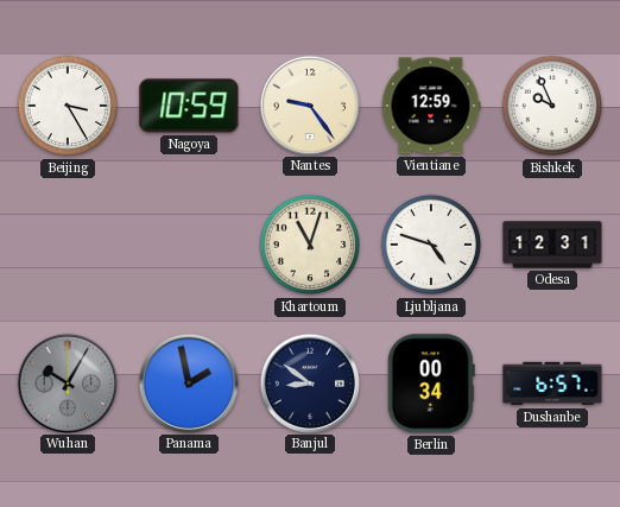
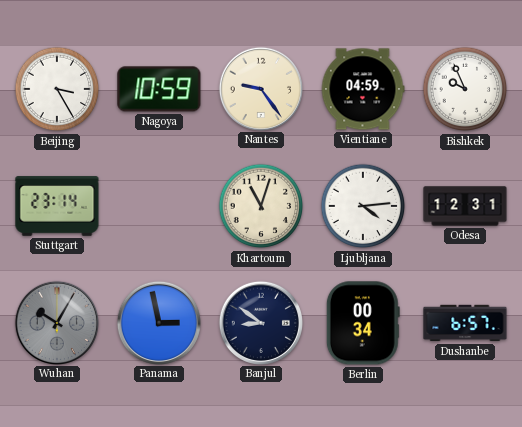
Vientiane: 12:59 -> 04:59 (363, 89)
Stuttgart: none -> 23:14 (57, 206)
Ljubljana: 4:48 -> 4:14 (363, 206)
Panama: 1:58 -> 2:58 (158, 322)
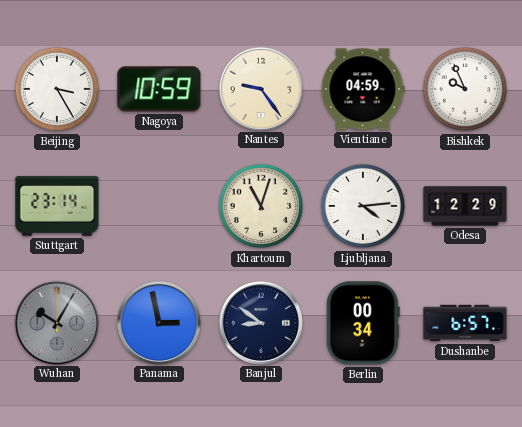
Odesa: 12:31 -> 12:29 (465, 206)
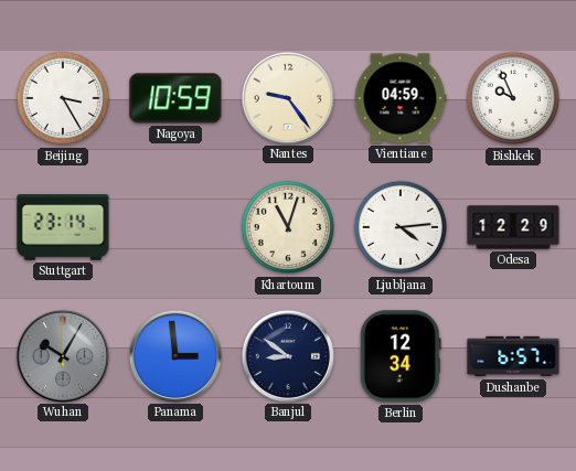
Panama: 2:58 -> 2:59 (174, 355)
Berlin: 00:34 -> 12:34 (401, 356)
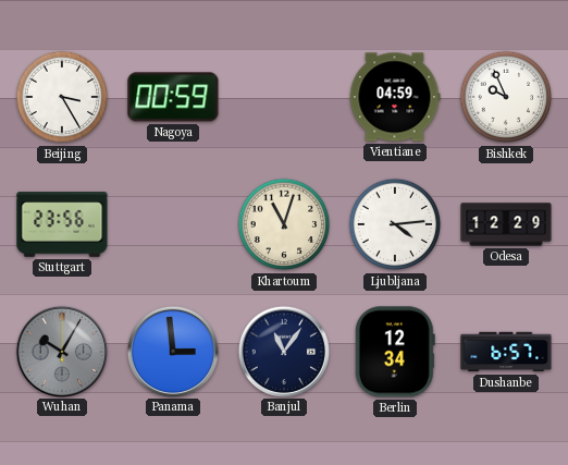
Nagoya: 10:59 -> 00:59 (173, 97)
Nantes: 9:24 -> none (287, 97)
Stuttgart: 23:14 -> 23:56 (62, 224)
Banjul: 8:51 -> 11:06 (283, 351)
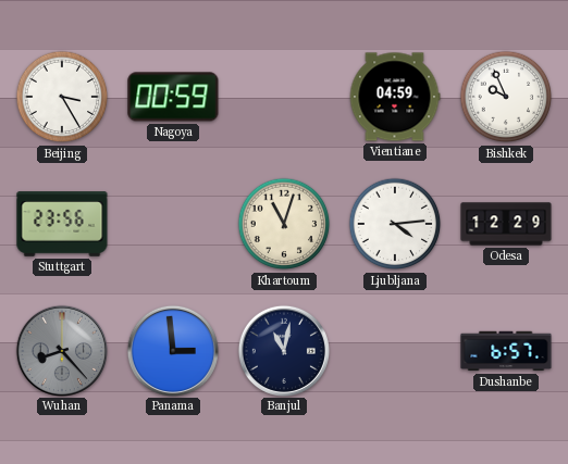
Wuhan: 10:05 -> 8:23 (61, 350)
Banjul: 11:06 -> 11:02 (283, 350)
Berlin: 12:34 -> none (395, 352)
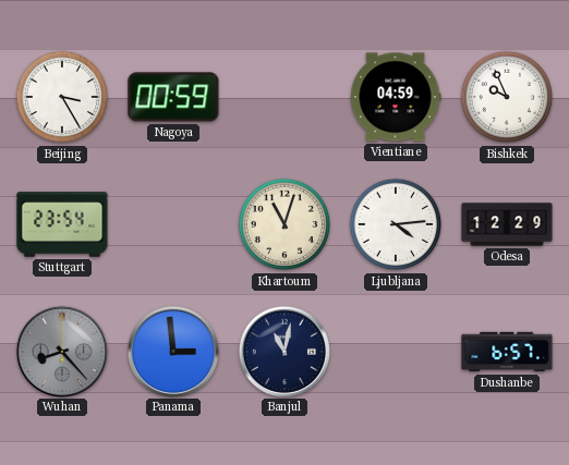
Stuttgart: 23:56 -> 23:54 (62, 224)
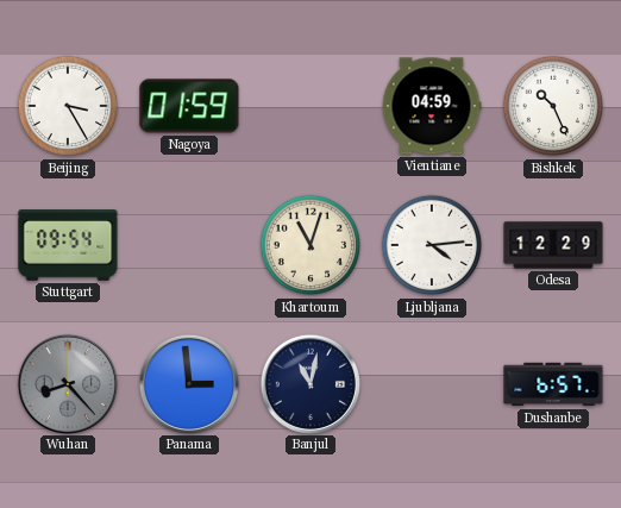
Nagoya: 00:59 -> 01:59 (189, 106)
Bishkek: 9:56 -> 10:26 (553, 106)
Stuttgart: 23:54 -> 09:54 (68, 245)
